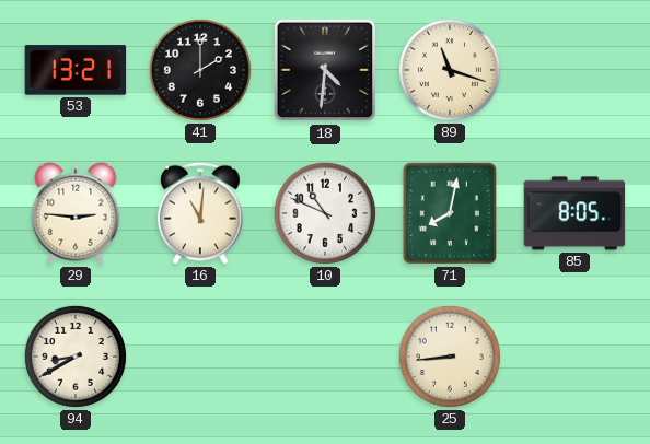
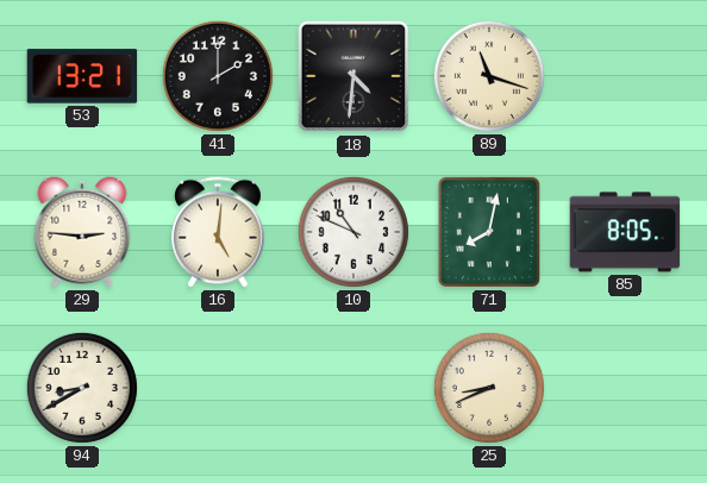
16: 11:01 -> 5:01 (219, 232)
25: 8:44 -> 8:41 (489, 388)
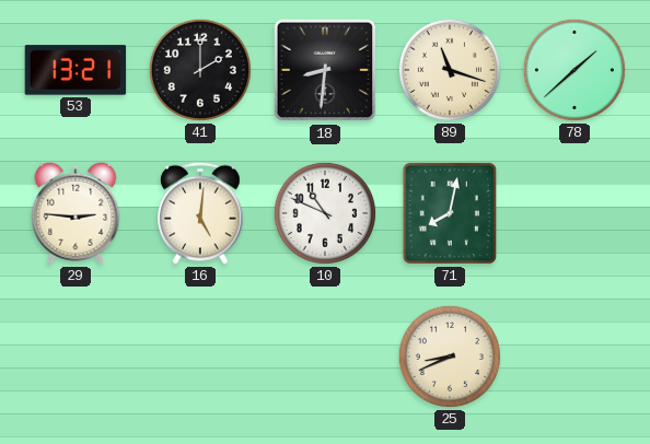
18: 4:31 -> 8:31 (325, 70)
78: none -> 1:38 (574, 70)
85: 8:05 -> none (625, 232)
94: 8:40 -> none (82, 388)
